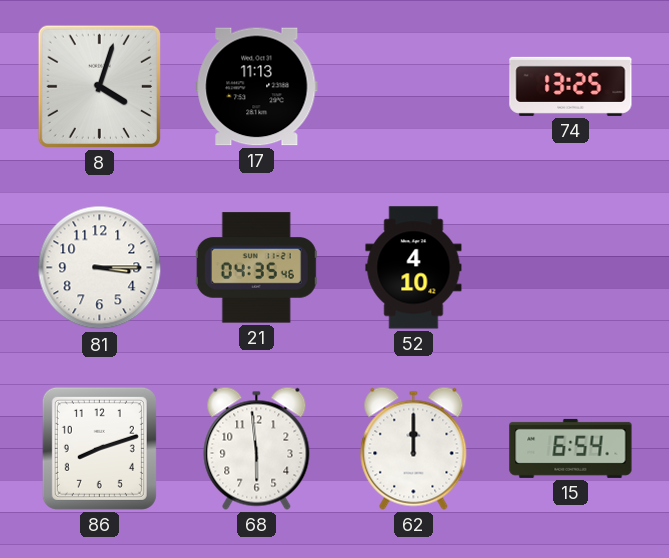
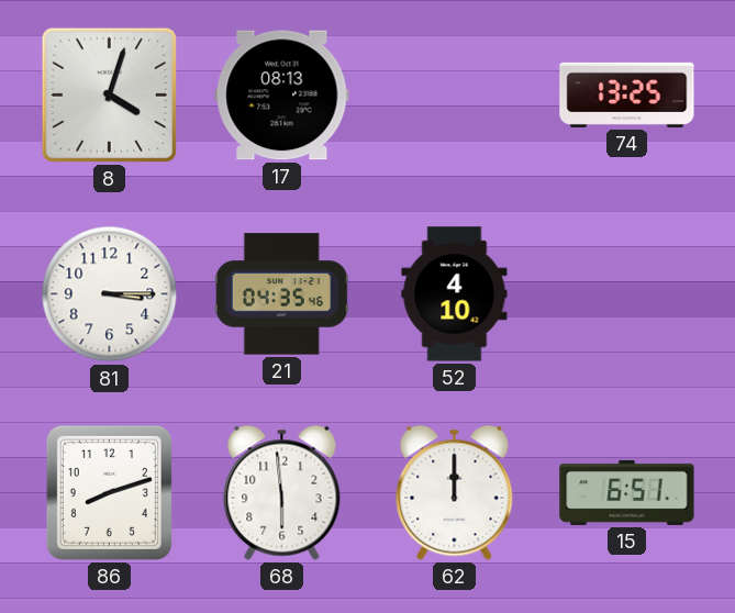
17: 11:13 -> 08:13 (282, 96)
15: 6:54 -> 6:51 (627, 492)
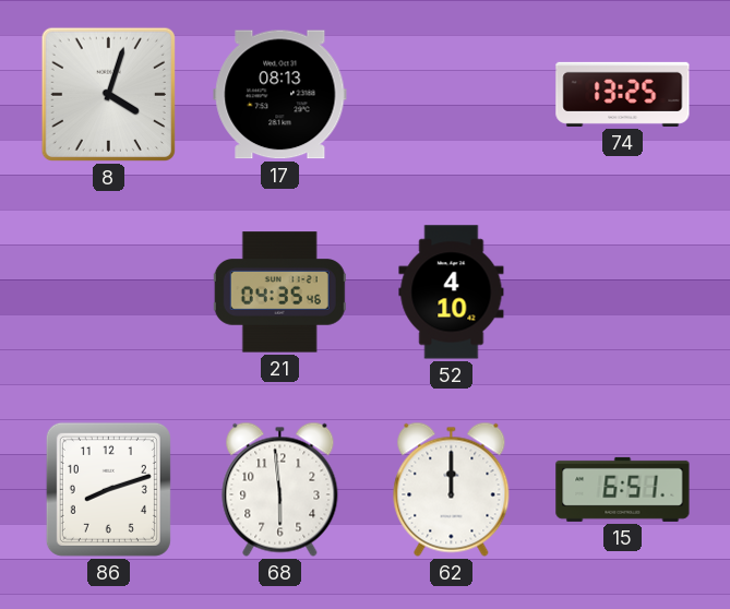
81: 3:15 -> none (110, 294)
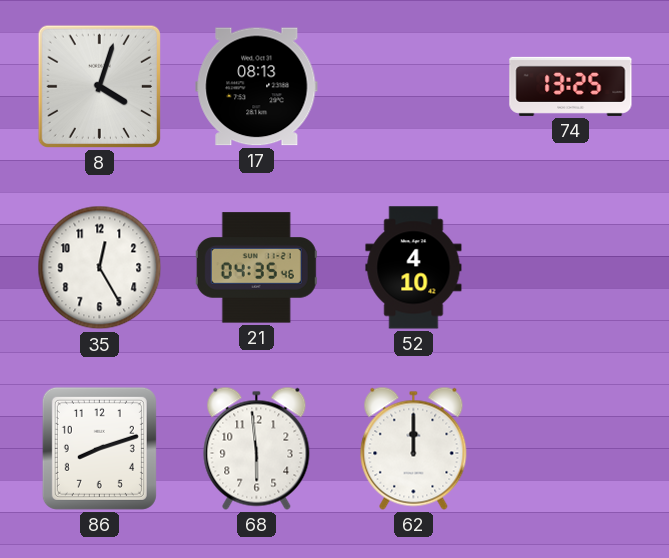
35: none -> 12:25 (100, 268)
15: 6:51 -> none (623, 489)
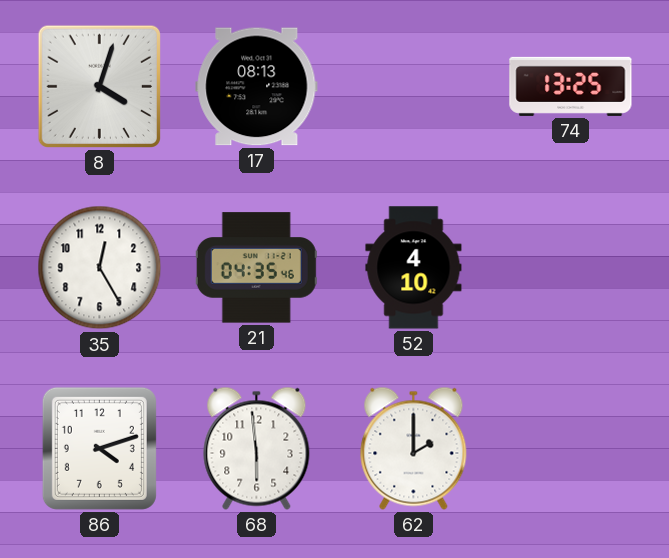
86: 8:12 -> 4:12 (99, 448)
62: 12:00 -> 2:00 (414, 448)
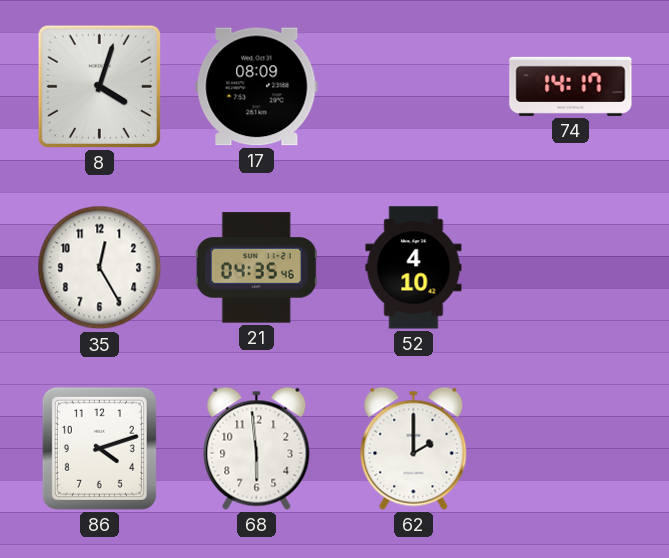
17: 08:13 -> 08:09 (257, 87)
74: 13:25 -> 14:17 (571, 86)
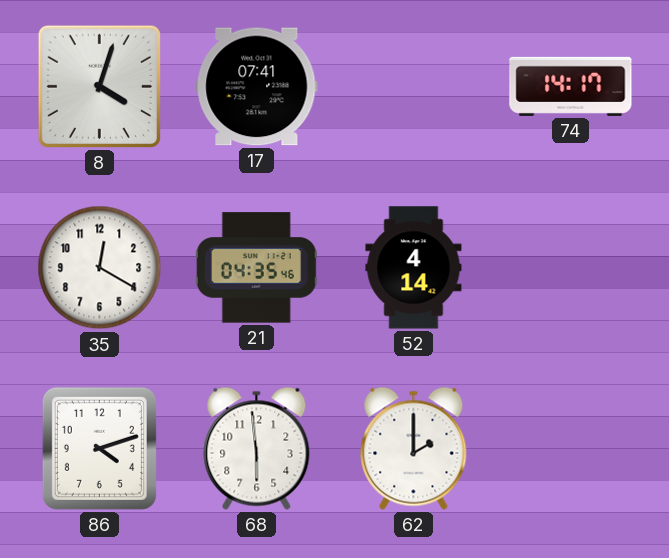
17: 08:09 -> 07:41 (257, 87)
35: 12:25 -> 12:20 (100, 268)
52: 4:10 -> 4:14 (414, 268)
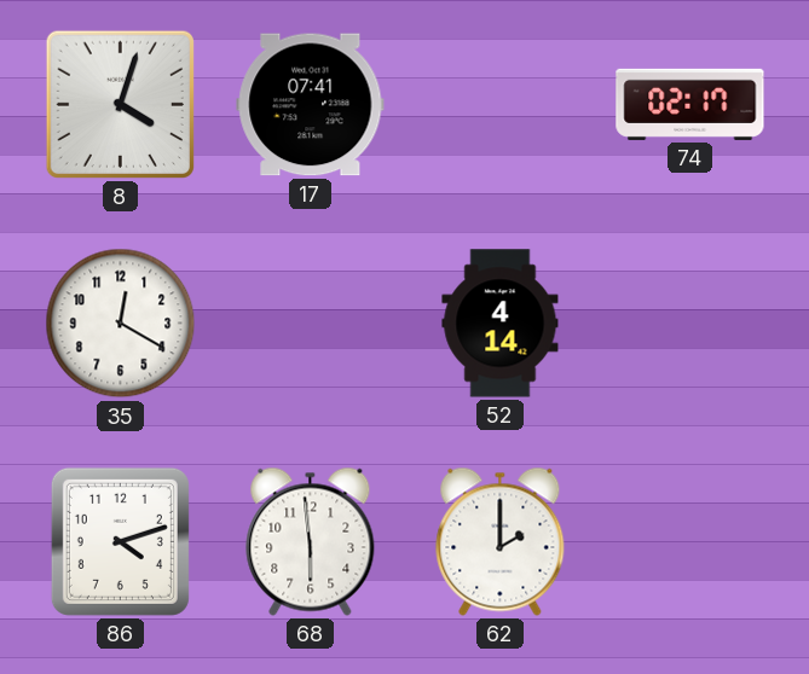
74: 14:17 -> 02:17 (690, 104)
21: 04:35 -> none (256, 268)
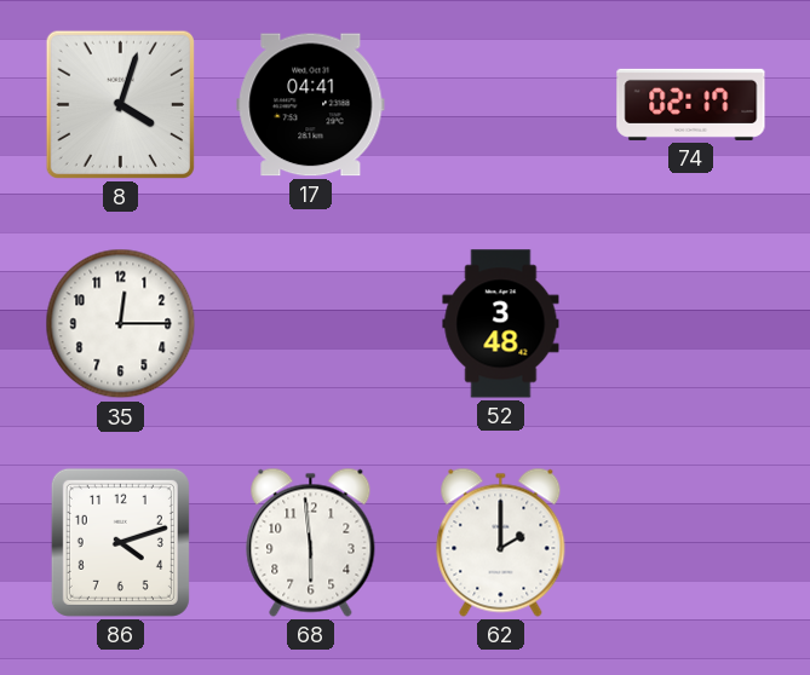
17: 07:41 -> 04:41 (311, 105)
35: 12:20 -> 12:15 (121, 324)
52: 4:14 -> 3:48 (501, 324)
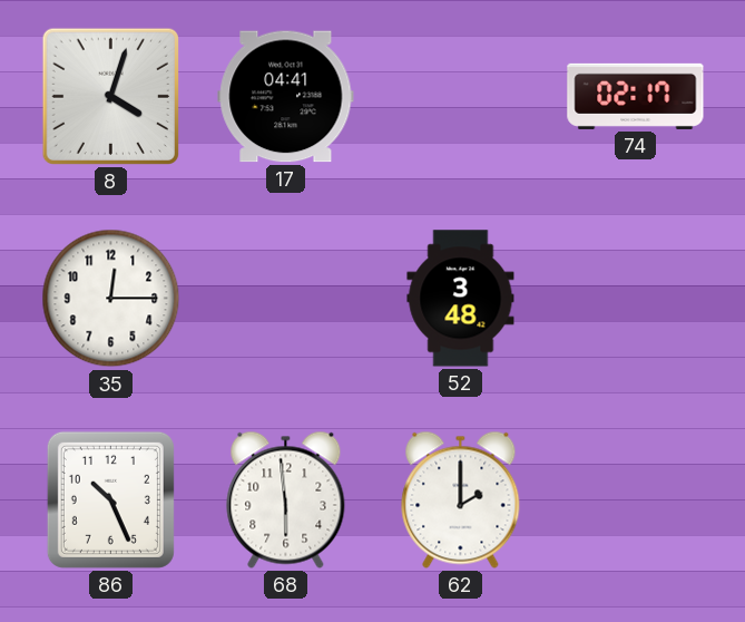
86: 4:12 -> 10:26 (110, 499)
